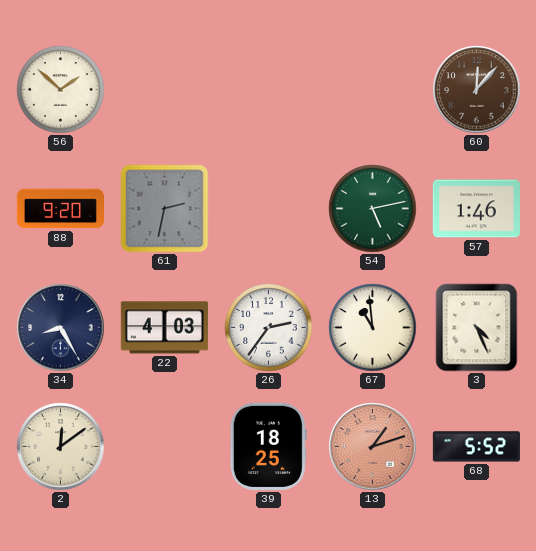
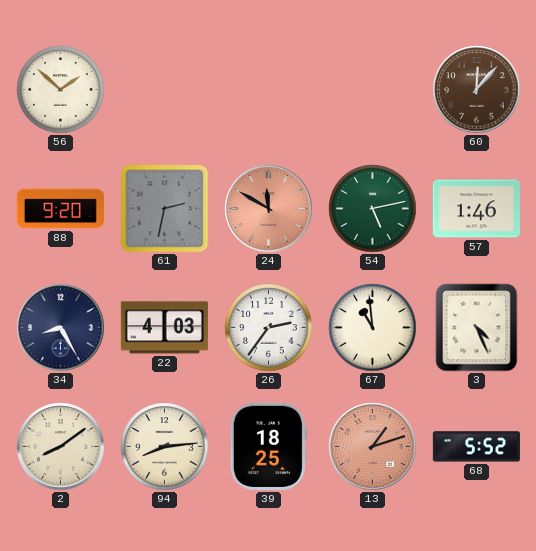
24: none -> 11:50 (269, 209)
2: 12:09 -> 8:09 (61, 447)
94: none -> 8:14 (165, 447)
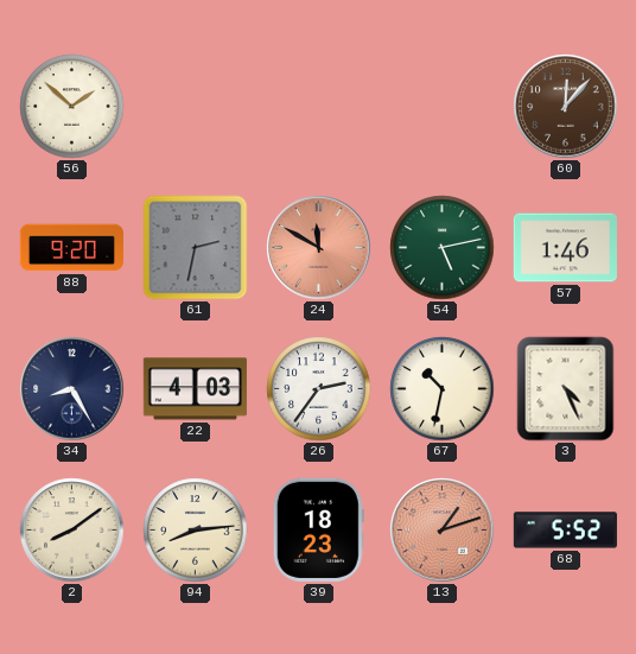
67: 10:59 -> 10:32 (443, 389)
39: 18:25 -> 18:23 (318, 529)
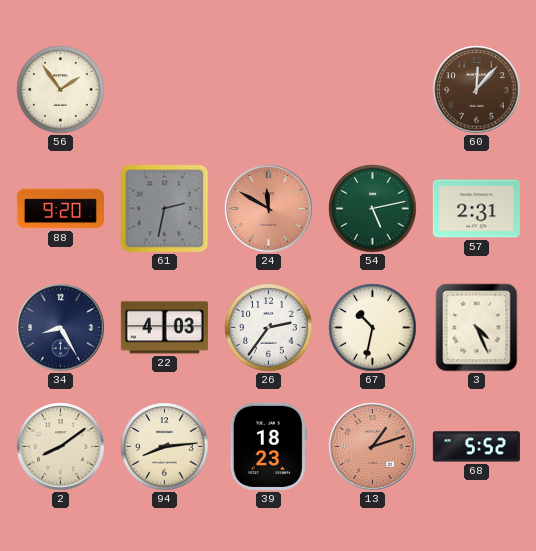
56: 1:52 -> 1:54 (61, 90)
57: 1:46 -> 2:31 (476, 209)
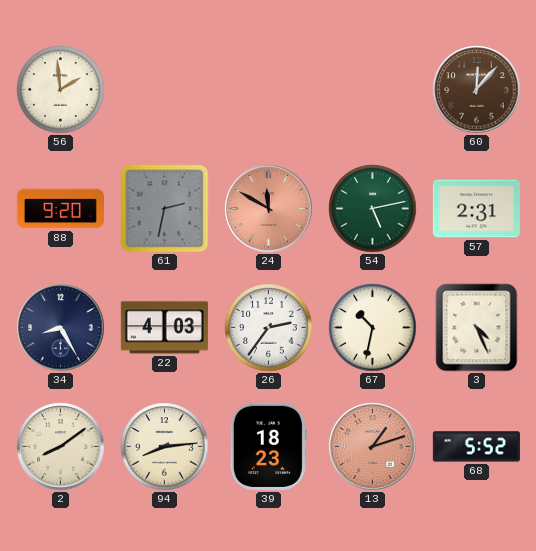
56: 1:54 -> 1:59 (61, 90)
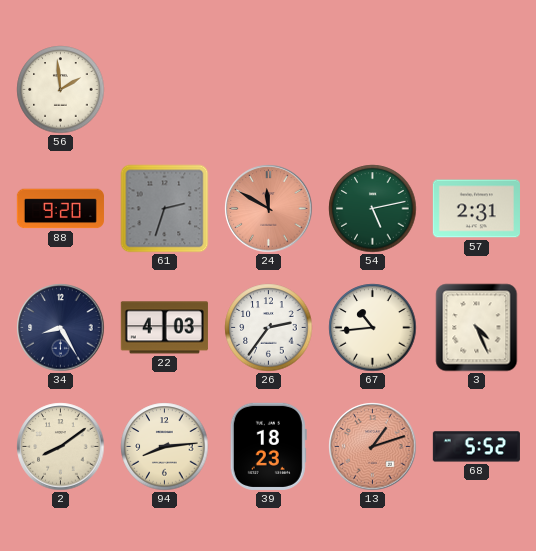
60: 12:07 -> none (477, 90)
61: 2:32 -> 2:33 (165, 209)
67: 10:32 -> 10:44 (373, 328)
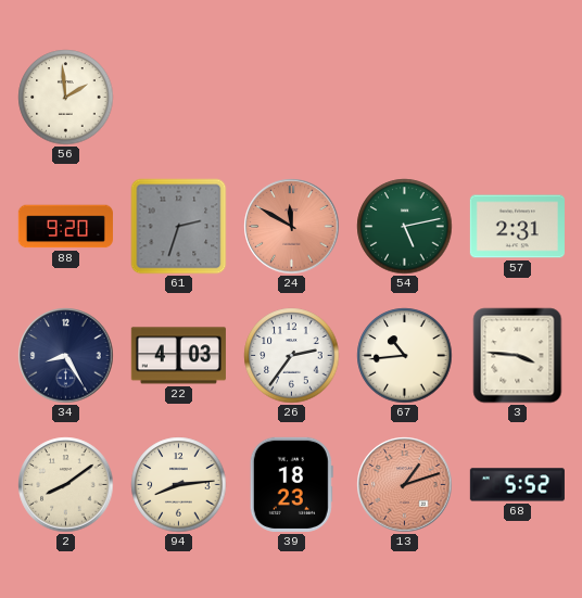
3: 4:26 -> 3:46 (518, 356)
